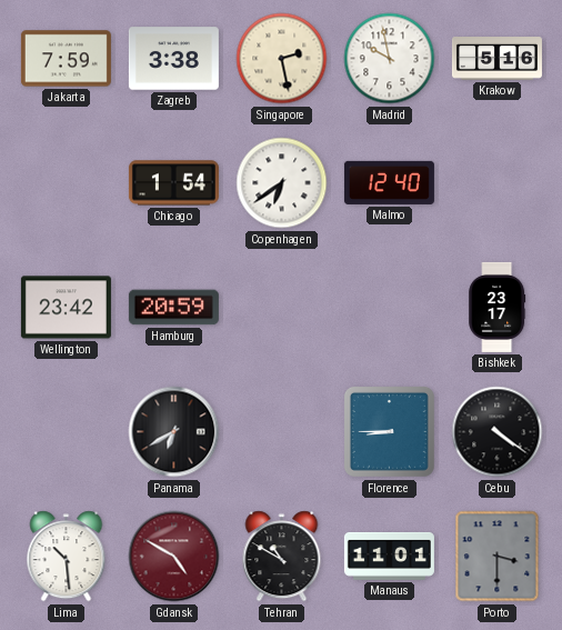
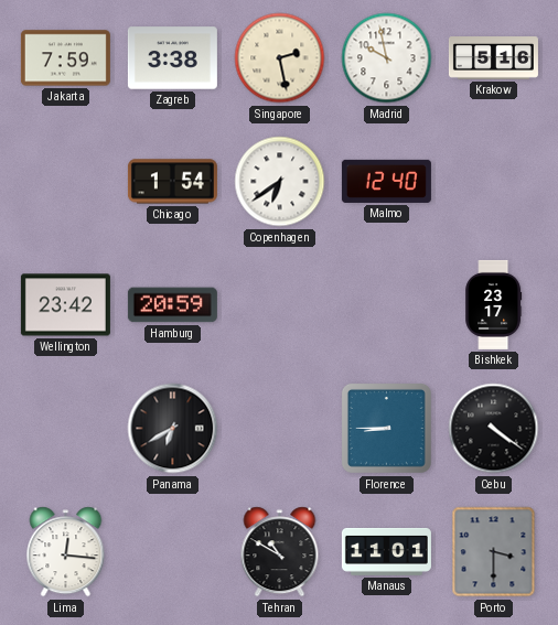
Lima: 10:29 -> 12:16 (66, 552)
Gdansk: 4:50 -> none (174, 557)
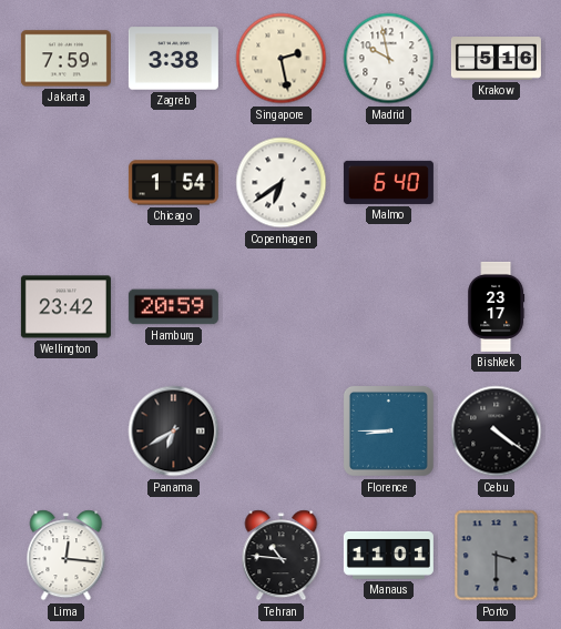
Malmo: 12:40 -> 6:40 (388, 182)
Tehran: 10:50 -> 10:46 (282, 556)
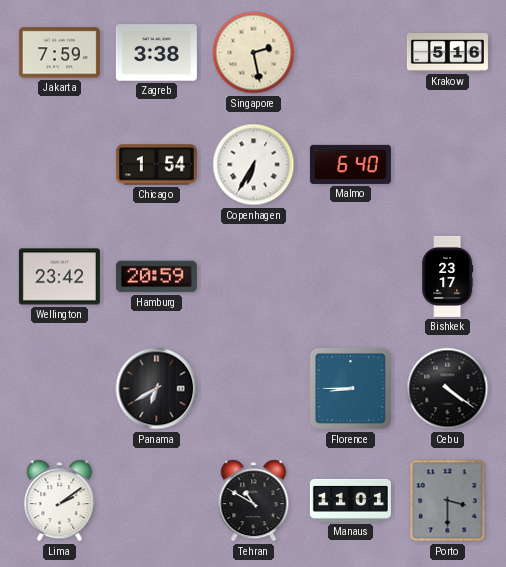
Madrid: 9:58 -> none (389, 59)
Copenhagen: 6:39 -> 6:35 (254, 165)
Lima: 12:16 -> 2:09 (60, 501)
Tehran: 10:46 -> 10:50 (254, 501)
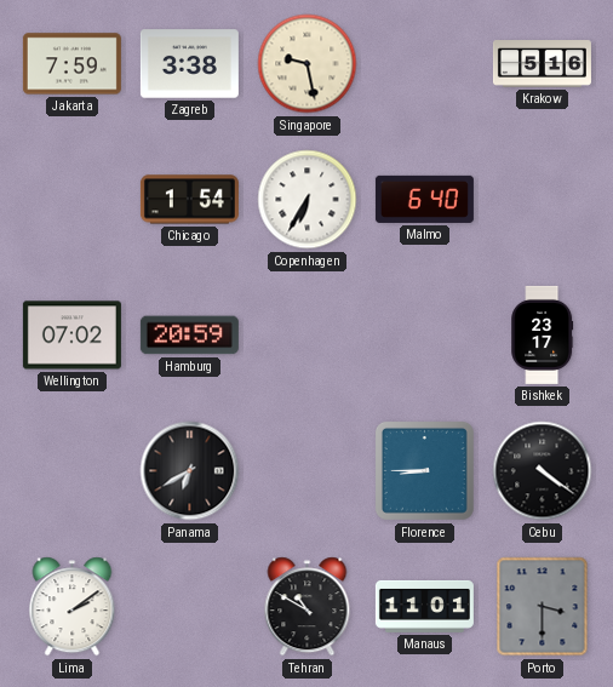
Singapore: 2:28 -> 9:28 (308, 64)
Wellington: 23:42 -> 07:02 (71, 336)
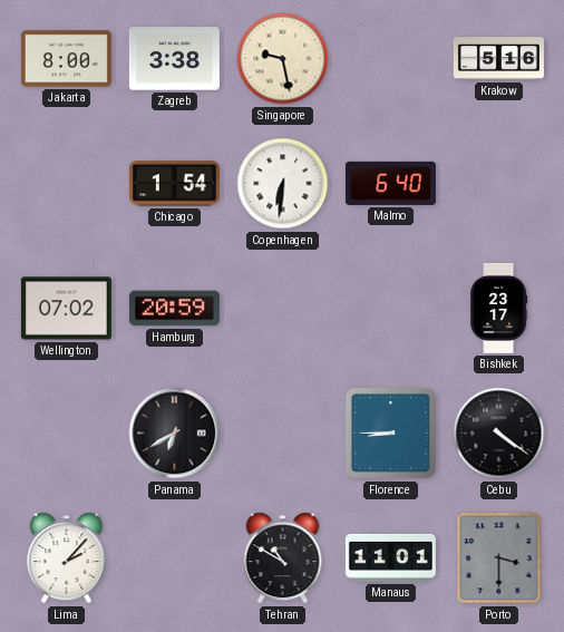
Jakarta: 7:59 -> 8:00 (66, 59)
Copenhagen: 6:35 -> 6:31 (283, 184)
Lima: 2:09 -> 2:07 (67, 558)
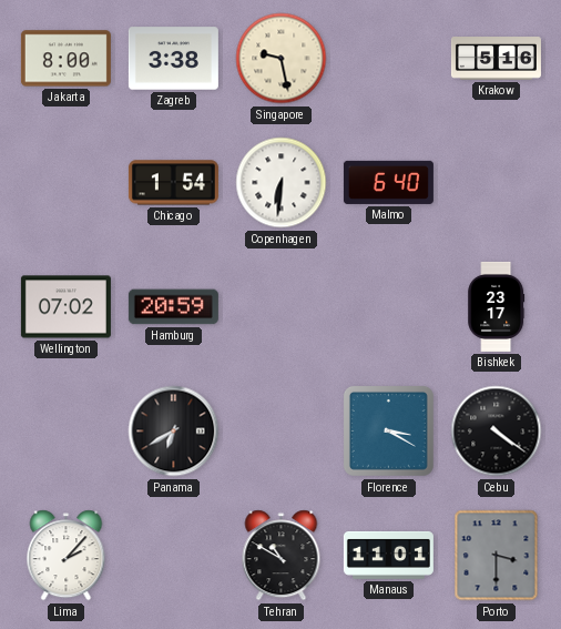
Florence: 8:45 -> 3:20 (388, 430)
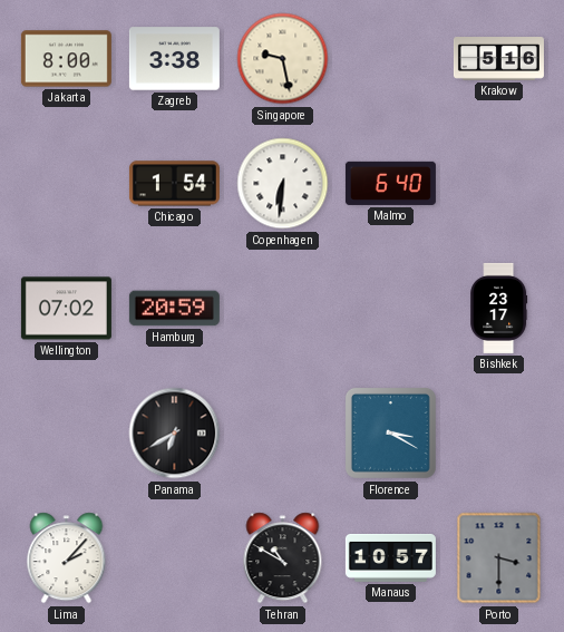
Cebu: 4:21 -> none (497, 432)
Manaus: 11:01 -> 10:57 (390, 557)
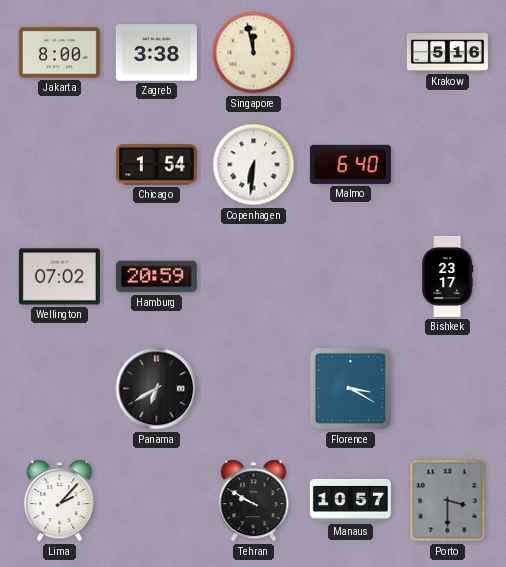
Singapore: 9:28 -> 11:58 (254, 53)
Tehran: 10:50 -> 9:50 (254, 501)
